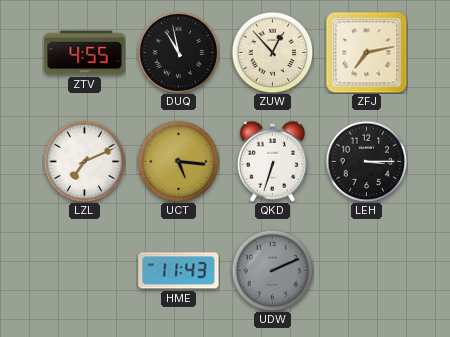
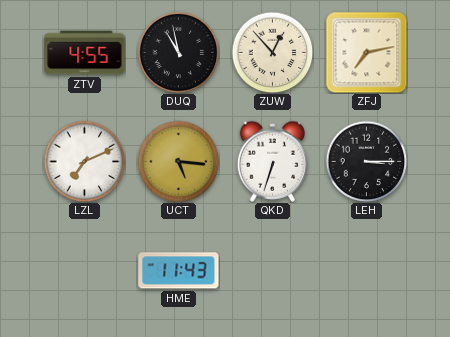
UDW: 2:11 -> none (272, 270)
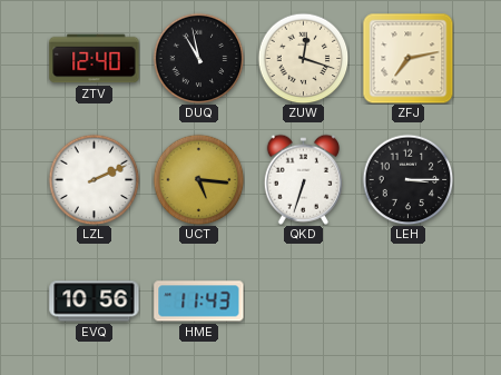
ZTV: 4:55 -> 12:40 (95, 59)
ZUW: 12:53 -> 12:18 (303, 58)
LZL: 7:11 -> 2:11 (94, 179)
EVQ: none -> 10:56 (95, 302)
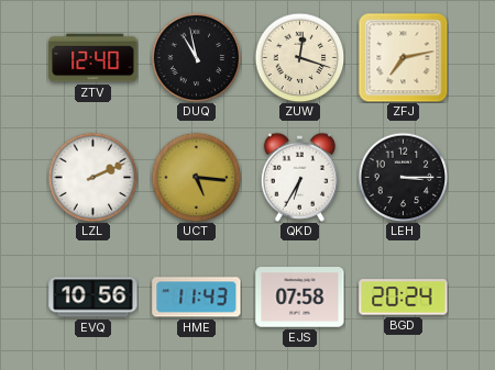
QKD: 6:33 -> 6:35 (299, 177)
EJS: none -> 07:58 (300, 298)
BGD: none -> 20:24 (404, 298)
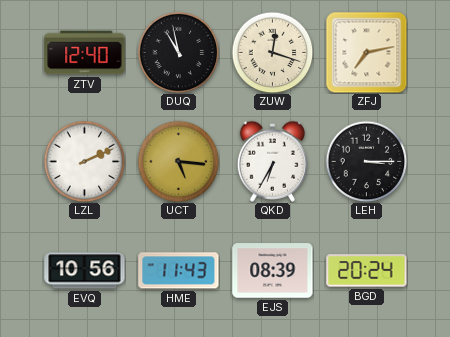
EJS: 07:58 -> 08:39 (273, 271)
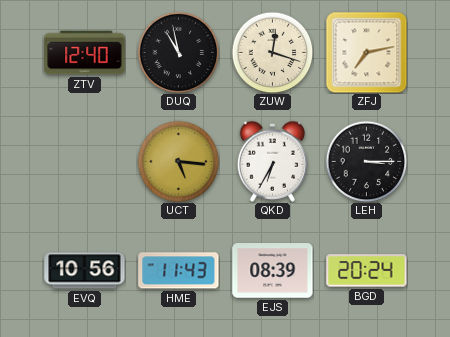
LZL: 2:11 -> none (84, 161)
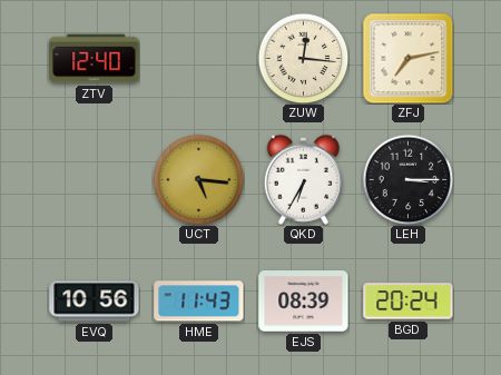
DUQ: 10:58 -> none (178, 52)
ZUW: 12:18 -> 12:16 (303, 58)
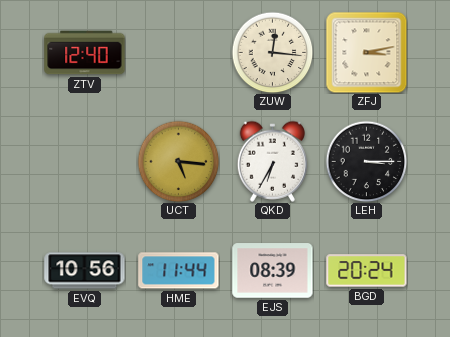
ZFJ: 7:13 -> 3:13 (366, 52)
HME: 11:43 -> 11:44 (179, 271)
